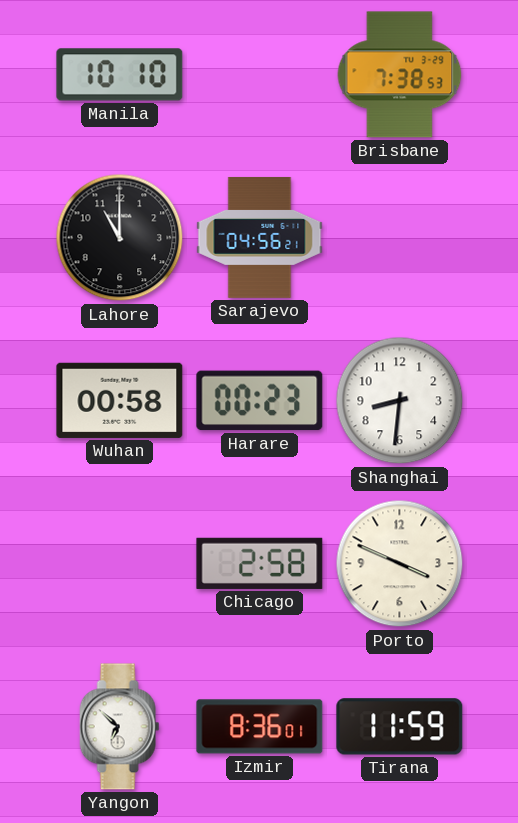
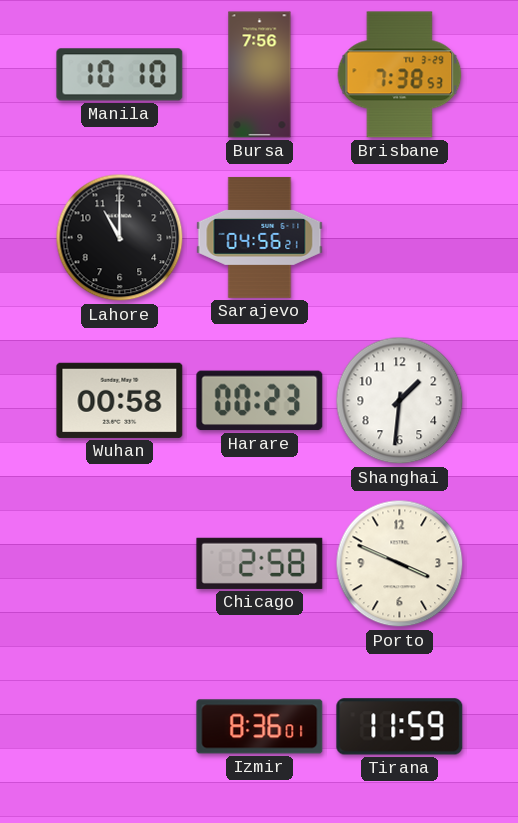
Bursa: none -> 7:56 (260, 75)
Shanghai: 8:31 -> 1:31 (400, 401)
Yangon: 6:52 -> none (120, 727)
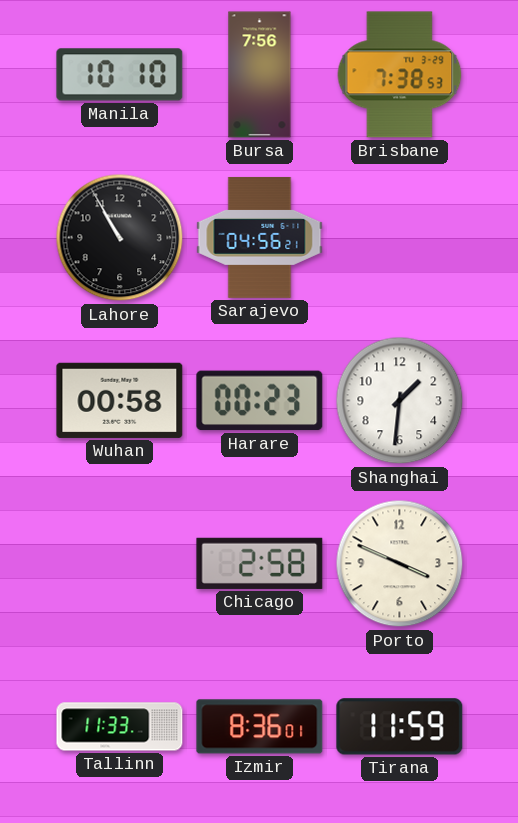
Lahore: 11:00 -> 10:55 (120, 238)
Tallinn: none -> 11:33 (120, 727)
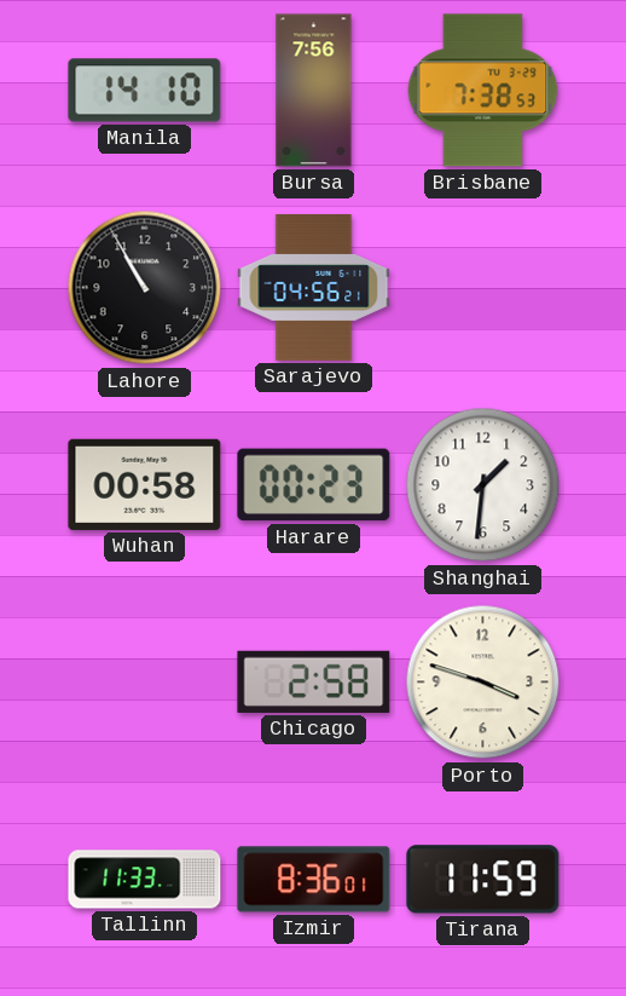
Manila: 10:10 -> 14:10 (145, 91)
Porto: 3:49 -> 3:48 (483, 683)
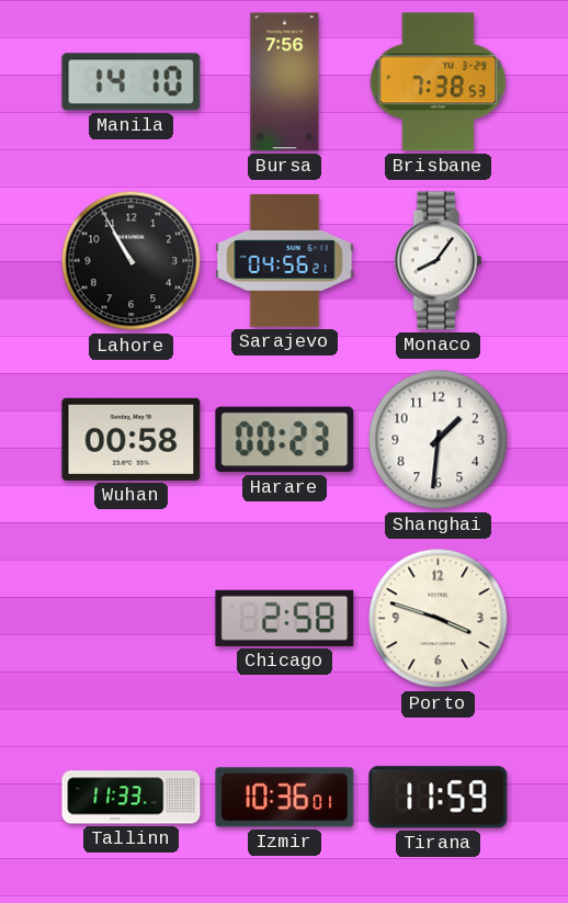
Monaco: none -> 8:06 (439, 261)
Izmir: 8:36 -> 10:36 (285, 798)
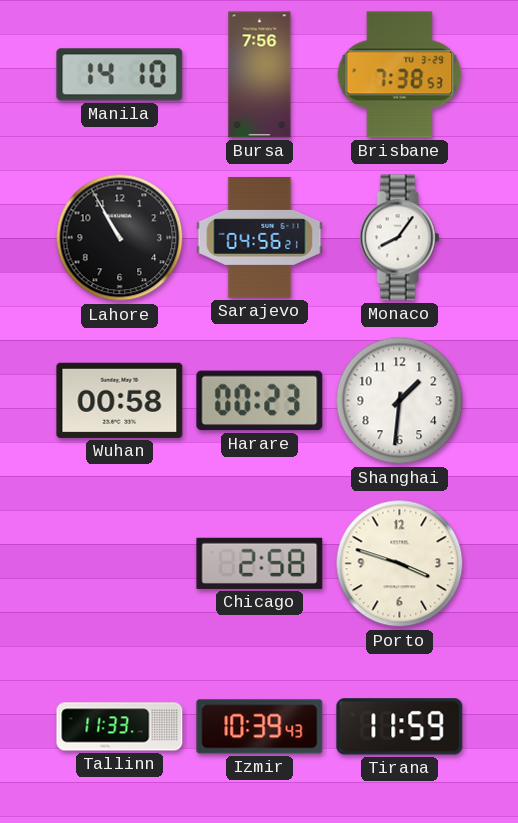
Izmir: 10:36 -> 10:39 (260, 727)
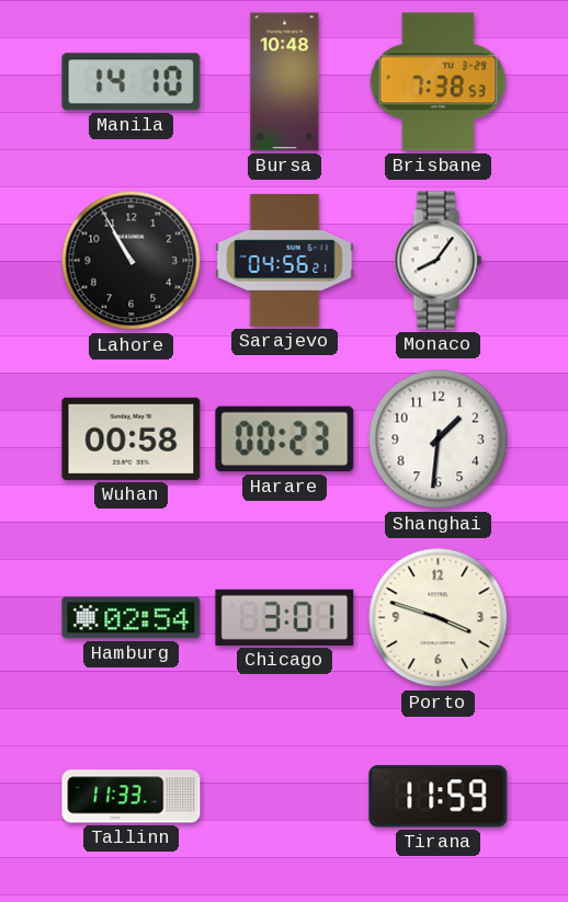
Bursa: 7:56 -> 10:48 (285, 82)
Hamburg: none -> 02:54 (132, 618)
Chicago: 2:58 -> 3:01 (285, 617)
Izmir: 10:39 -> none (260, 727)
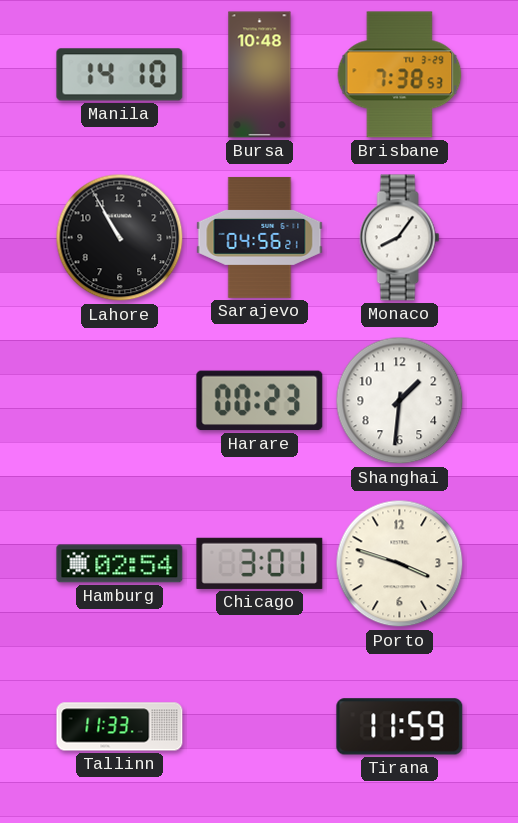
Wuhan: 00:58 -> none (132, 438)
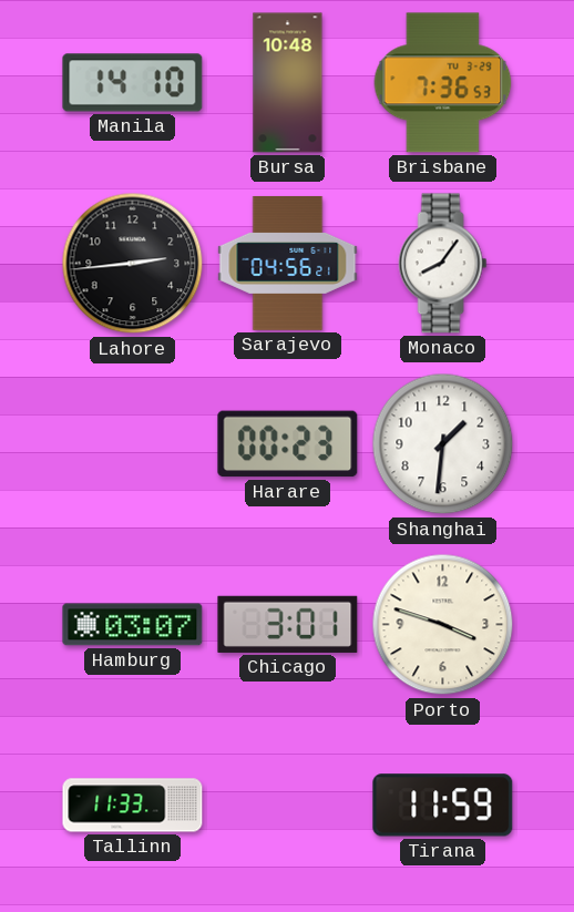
Brisbane: 7:38 -> 7:36 (443, 83)
Lahore: 10:55 -> 2:44 (133, 264)
Hamburg: 02:54 -> 03:07 (133, 625)
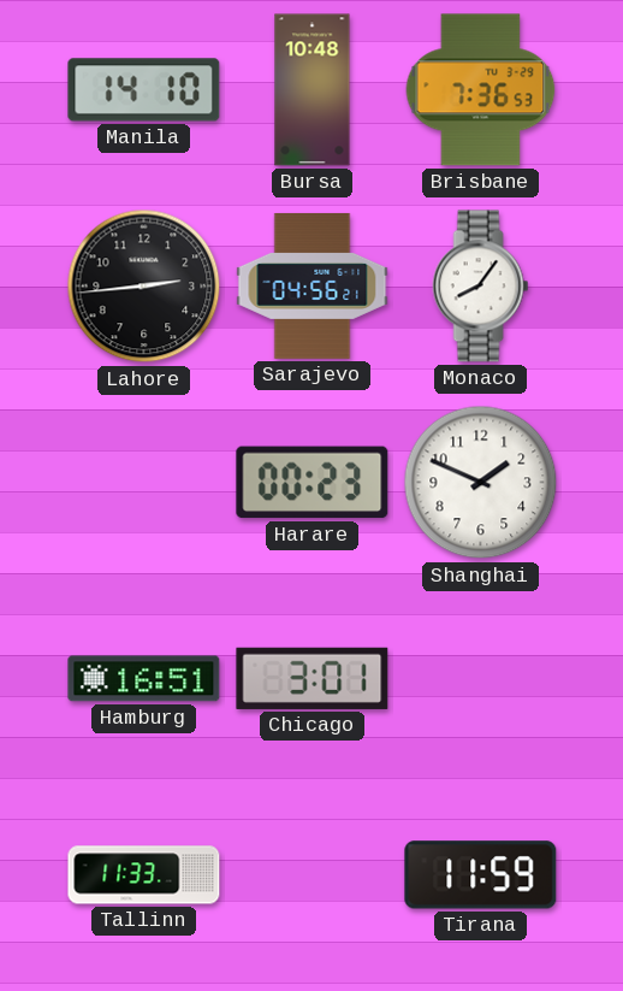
Shanghai: 1:31 -> 1:49 (481, 483)
Hamburg: 03:07 -> 16:51 (144, 679)
Porto: 3:48 -> none (443, 625)
